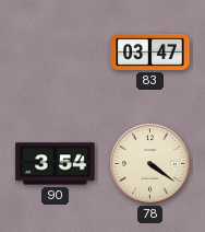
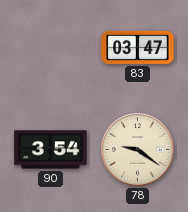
78: 4:21 -> 9:21 (138, 150)
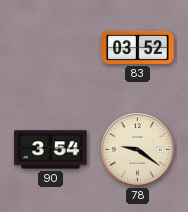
83: 03:47 -> 03:52 (138, 47)
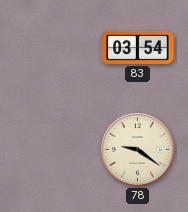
83: 03:52 -> 03:54 (138, 47)
90: 3:54 -> none (51, 150)
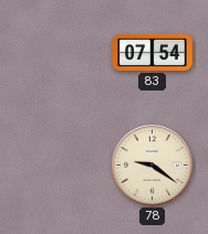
83: 03:54 -> 07:54 (153, 52)
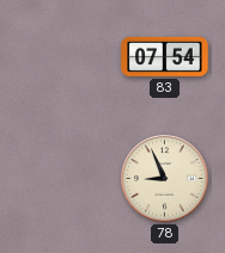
78: 9:21 -> 8:56 (165, 179)
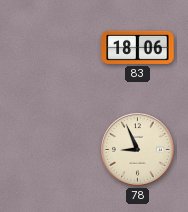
83: 07:54 -> 18:06 (138, 47)
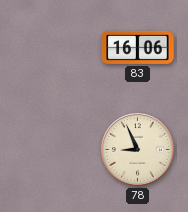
83: 18:06 -> 16:06 (138, 47)
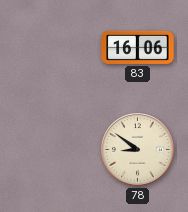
78: 8:56 -> 8:51 (138, 150)
